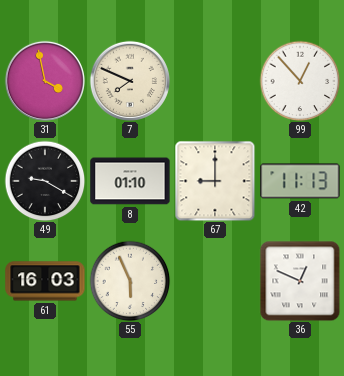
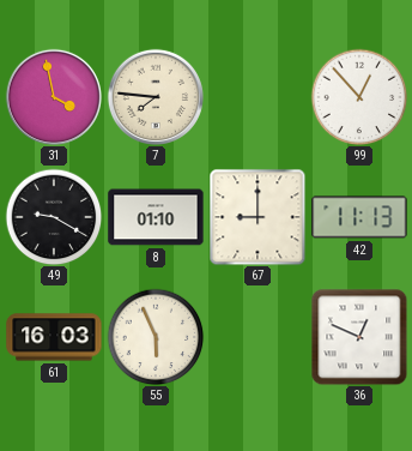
7: 7:49 -> 7:46 (156, 97)
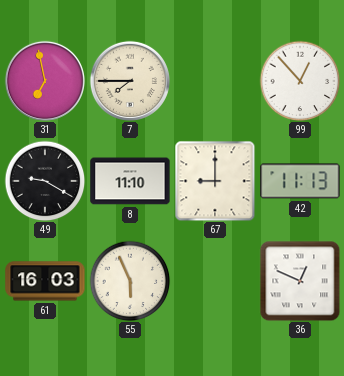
31: 3:58 -> 6:58 (45, 81)
7: 7:46 -> 7:45 (130, 81)
8: 01:10 -> 11:10 (130, 181)
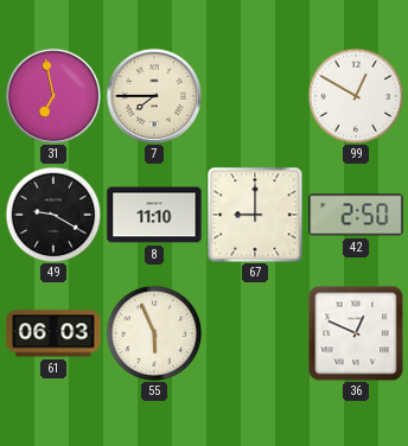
99: 12:53 -> 12:50 (356, 96)
42: 11:13 -> 2:50 (356, 215)
61: 16:03 -> 06:03 (53, 333)
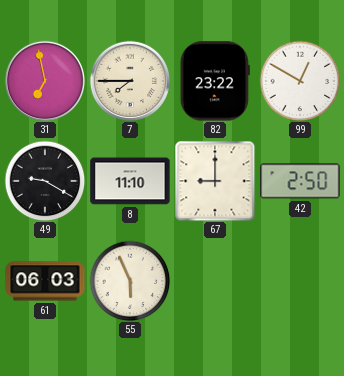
82: none -> 23:22 (215, 81)
36: 12:49 -> none (356, 333)
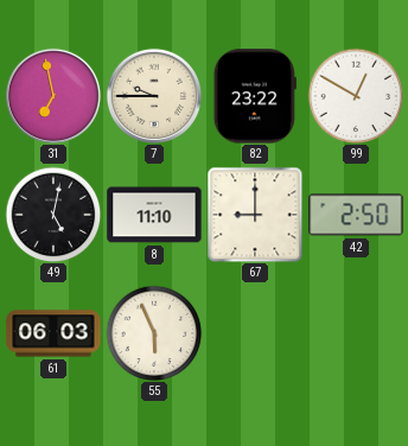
7: 7:45 -> 9:45 (154, 96)
49: 9:20 -> 5:02 (53, 215)
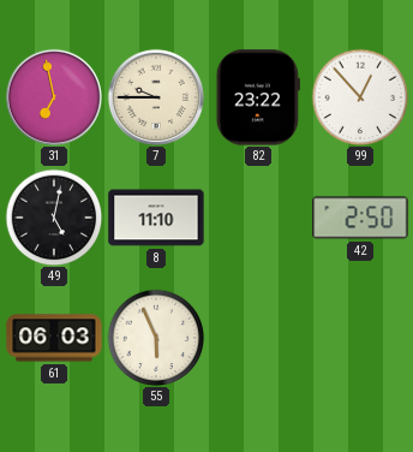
99: 12:50 -> 12:53 (360, 97)
67: 9:00 -> none (255, 215)
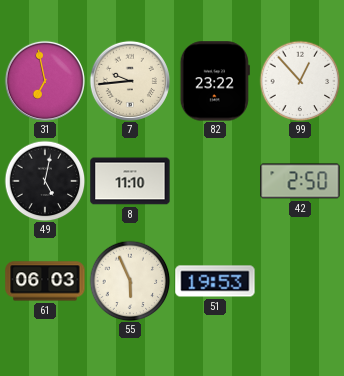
7: 9:45 -> 9:44 (130, 81)
51: none -> 19:53 (215, 281)
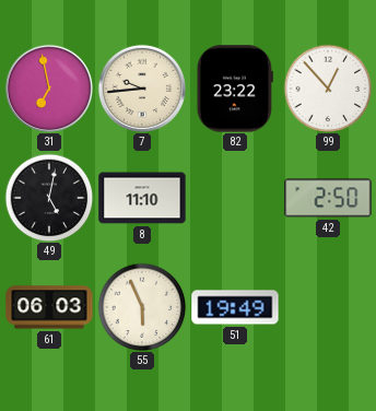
51: 19:53 -> 19:49 (235, 307)
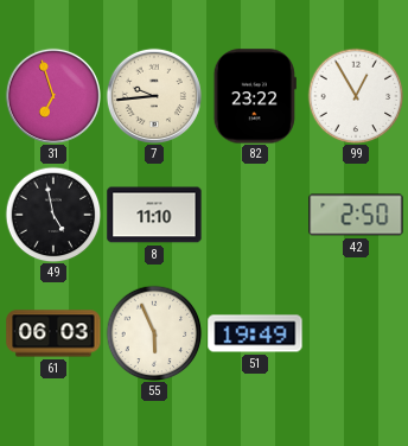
31: 6:58 -> 6:57 (53, 96)
99: 12:53 -> 12:55 (356, 96)
49: 5:02 -> 4:58 (53, 215)
